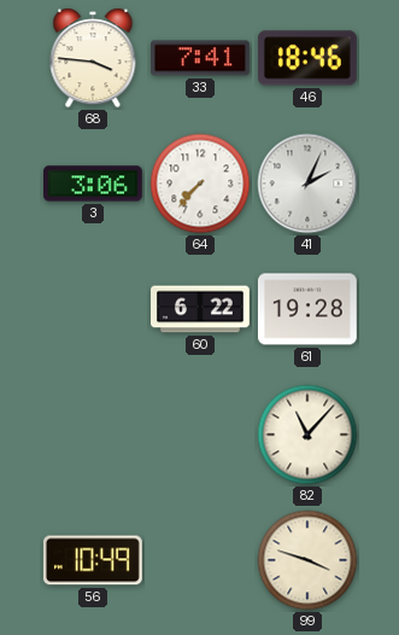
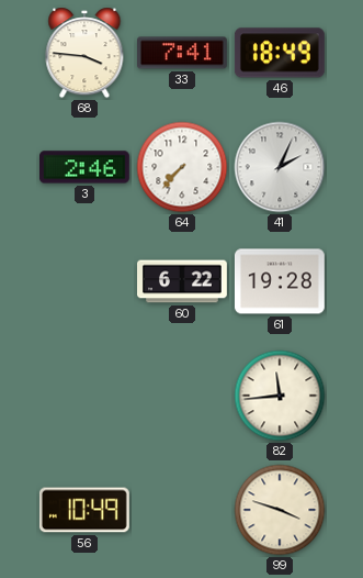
46: 18:46 -> 18:49 (280, 53)
3: 3:06 -> 2:46 (86, 167)
82: 11:07 -> 11:44 (280, 396)
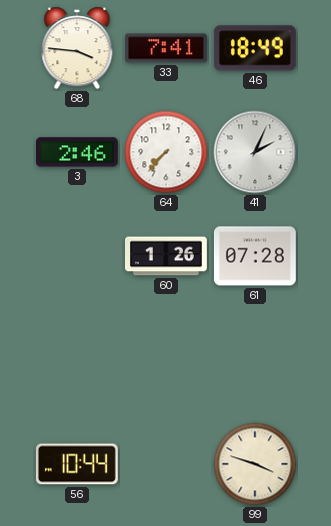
60: 6:22 -> 1:26 (167, 256)
61: 19:28 -> 07:28 (255, 256)
82: 11:44 -> none (280, 396)
56: 10:49 -> 10:44 (77, 464)
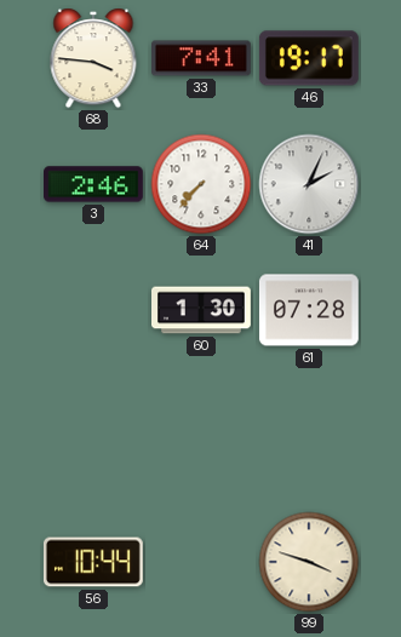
46: 18:49 -> 19:17 (309, 58)
60: 1:26 -> 1:30 (202, 310)
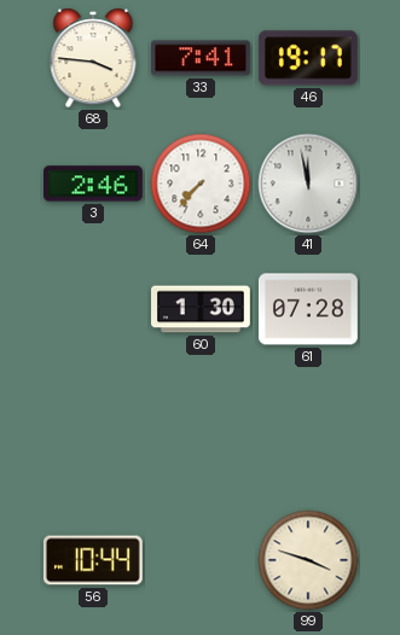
41: 2:04 -> 11:58 (308, 183)
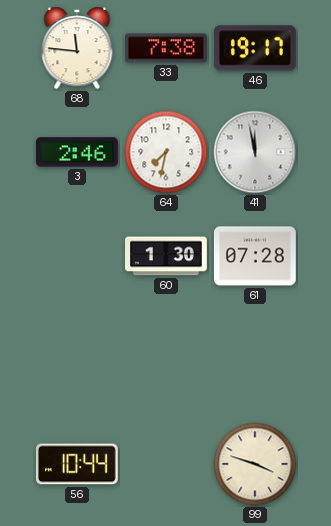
68: 3:46 -> 11:46 (77, 48)
33: 7:41 -> 7:38 (167, 48)
64: 7:37 -> 7:32 (166, 152)
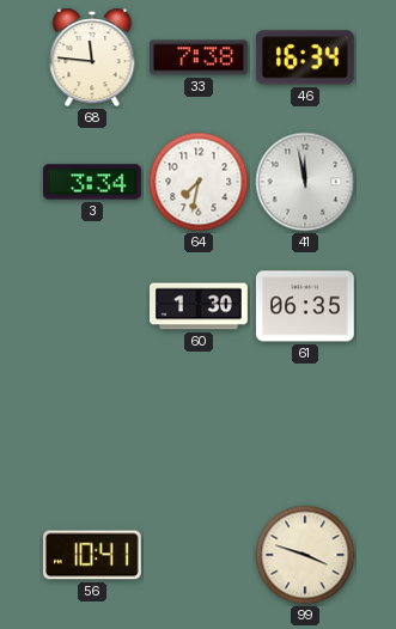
46: 19:17 -> 16:34 (305, 57)
3: 2:46 -> 3:34 (93, 182)
61: 07:28 -> 06:35 (305, 306)
56: 10:44 -> 10:41 (92, 555)
